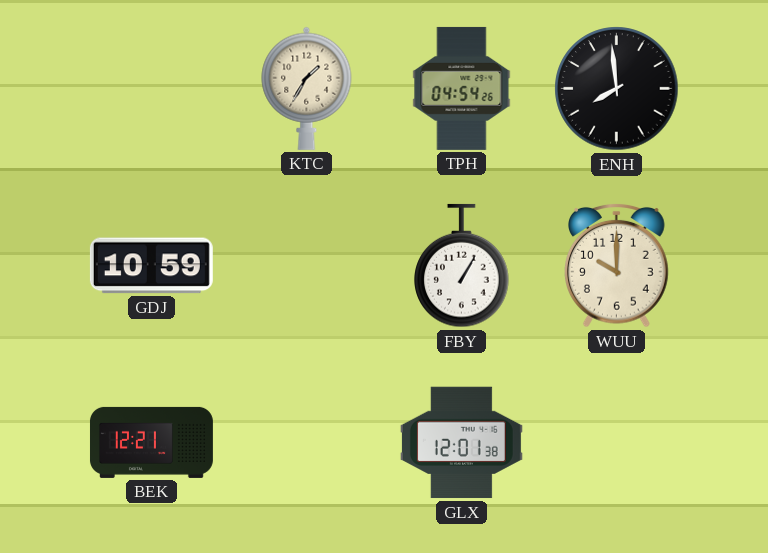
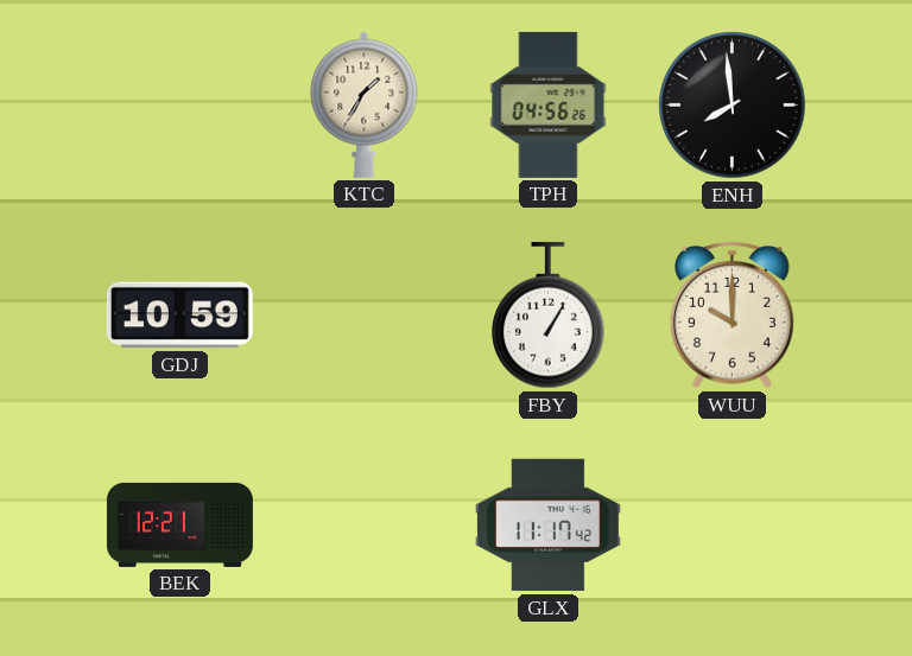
TPH: 04:54 -> 04:56 (549, 104)
GLX: 12:01 -> 11:17 (547, 526)
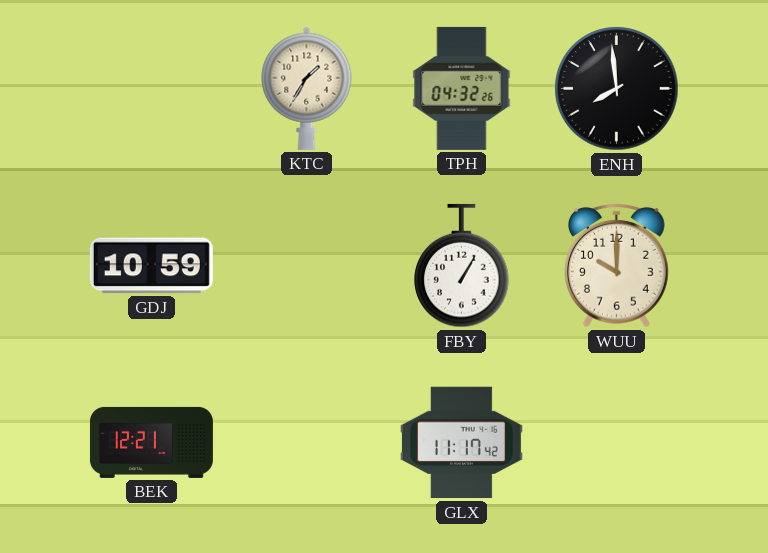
TPH: 04:56 -> 04:32 (462, 88)
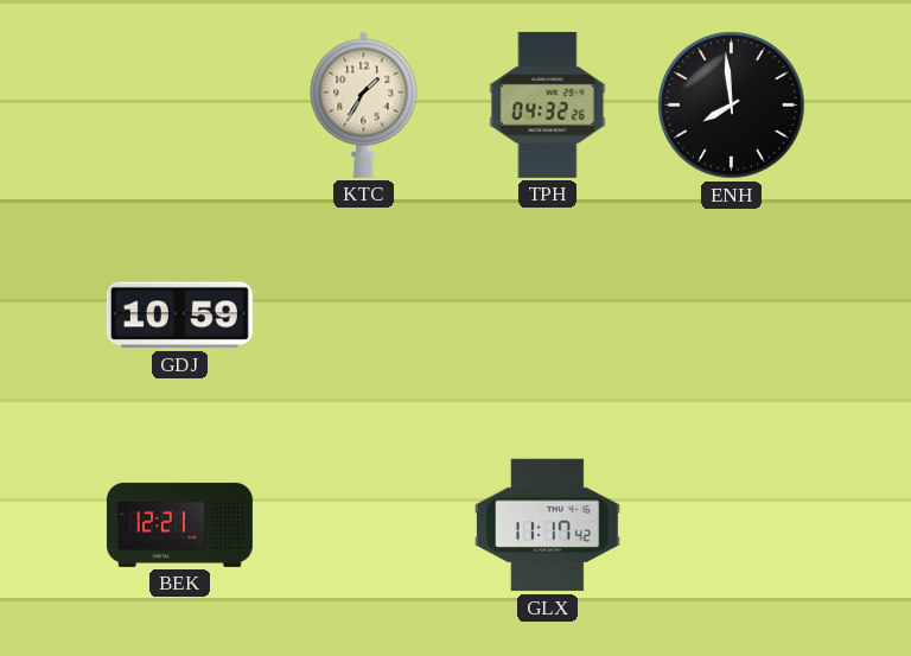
FBY: 1:05 -> none (462, 266)
WUU: 10:00 -> none (617, 265)
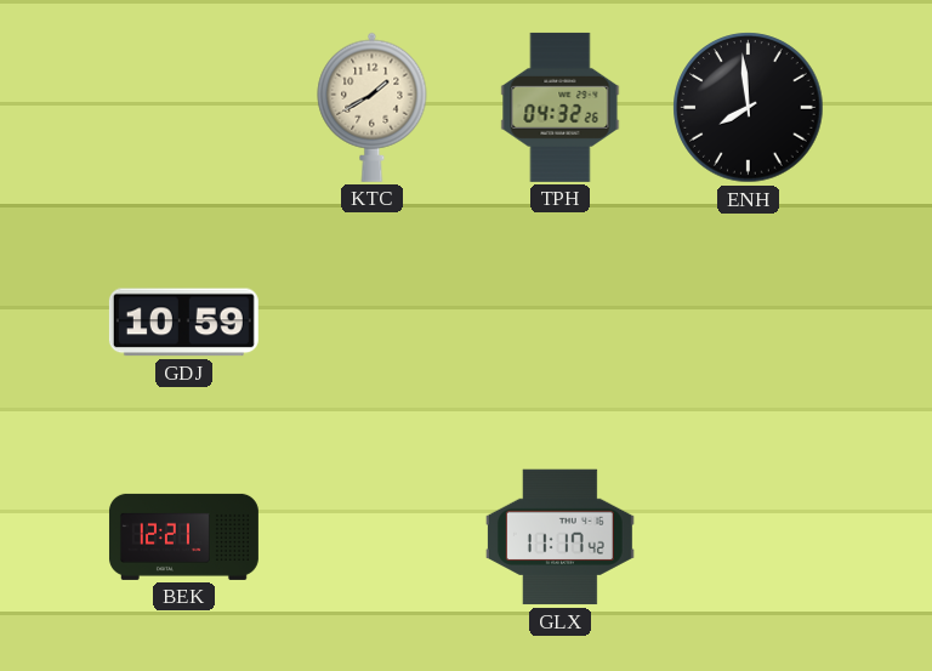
KTC: 1:35 -> 1:40 (373, 107)
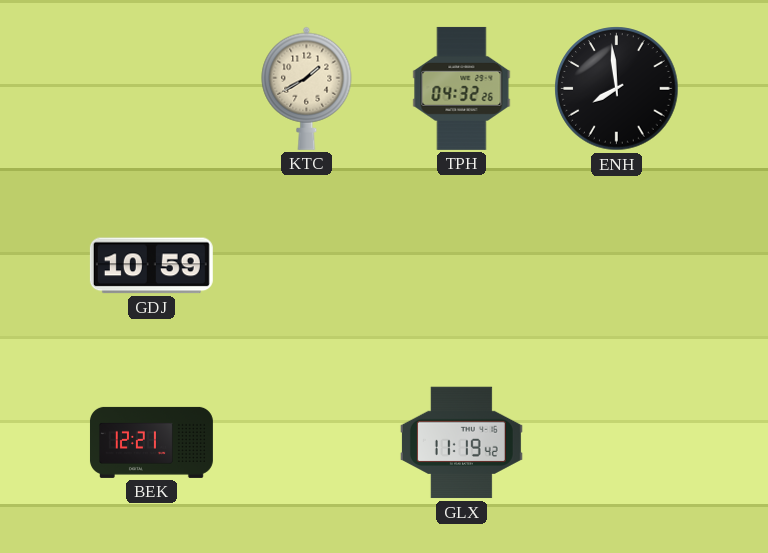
GLX: 11:17 -> 11:19 (461, 443)
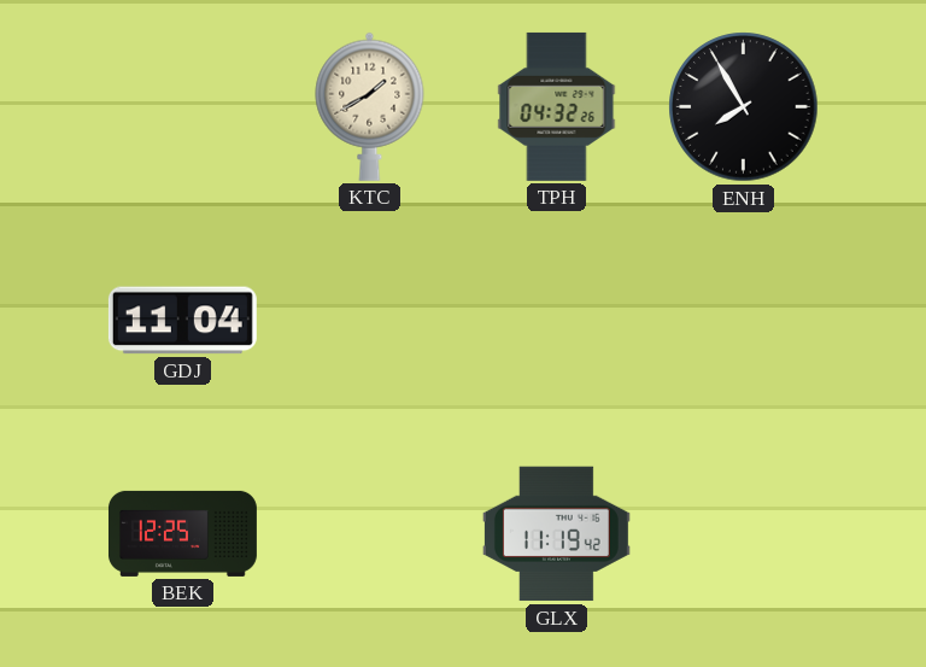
ENH: 7:59 -> 7:55 (744, 107)
GDJ: 10:59 -> 11:04 (182, 321)
BEK: 12:21 -> 12:25 (182, 533)
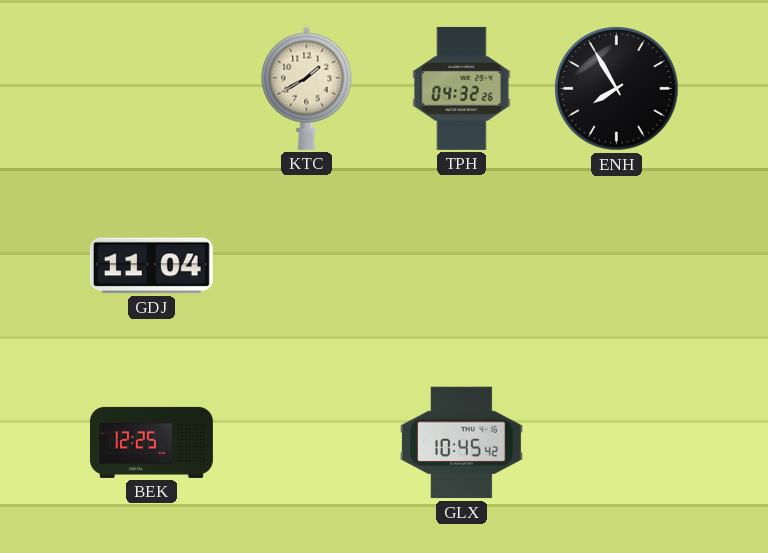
GLX: 11:19 -> 10:45 (461, 443)
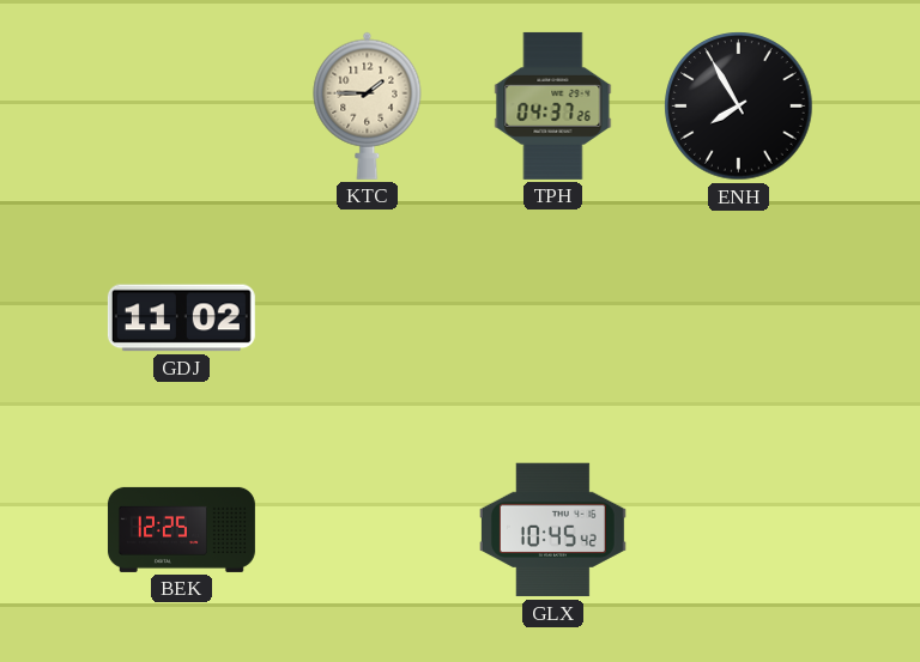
KTC: 1:40 -> 1:45 (368, 105)
TPH: 04:32 -> 04:37 (553, 105)
GDJ: 11:04 -> 11:02 (181, 318)
